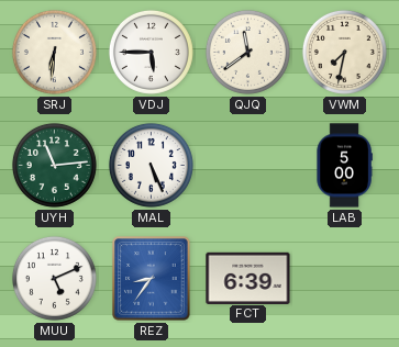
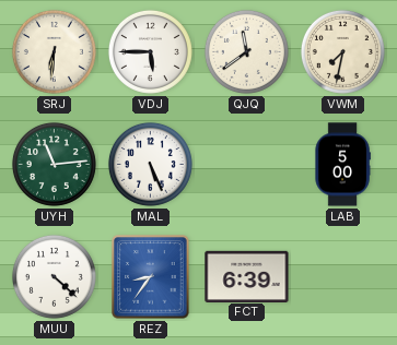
MUU: 5:11 -> 4:22 (54, 276)
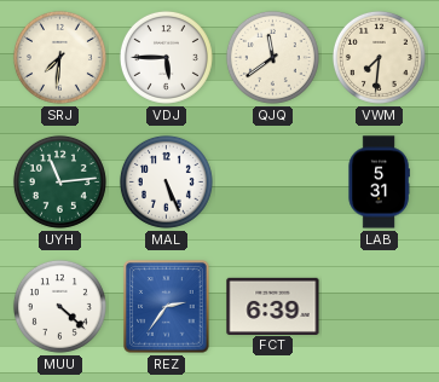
SRJ: 6:31 -> 7:31 (59, 57)
VWM: 7:32 -> 7:31 (379, 57)
LAB: 5:00 -> 5:31 (379, 183)
REZ: 8:36 -> 2:36 (167, 307)
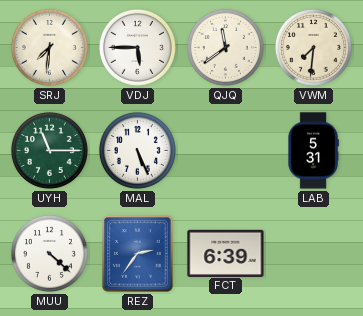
UYH: 11:14 -> 11:15 (49, 150)
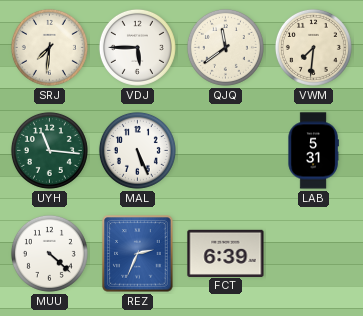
UYH: 11:15 -> 11:16 (49, 150)
REZ: 2:36 -> 2:34 (138, 254)
